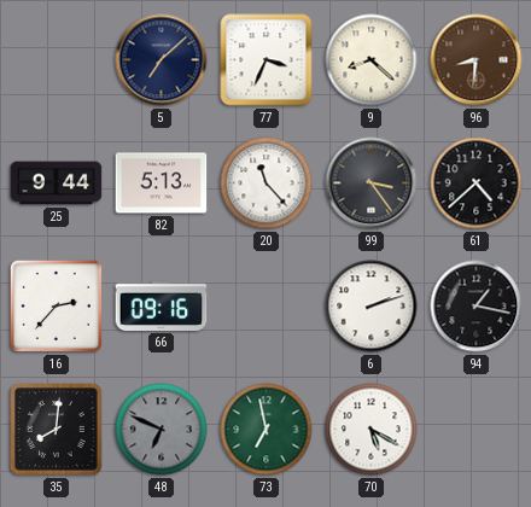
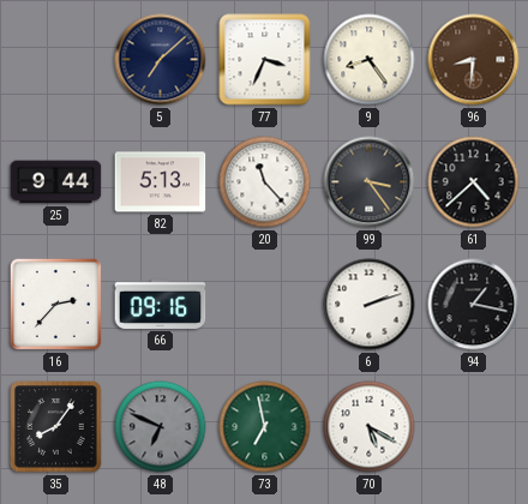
9: 8:22 -> 8:24 (370, 60)
35: 8:01 -> 8:06 (56, 427)
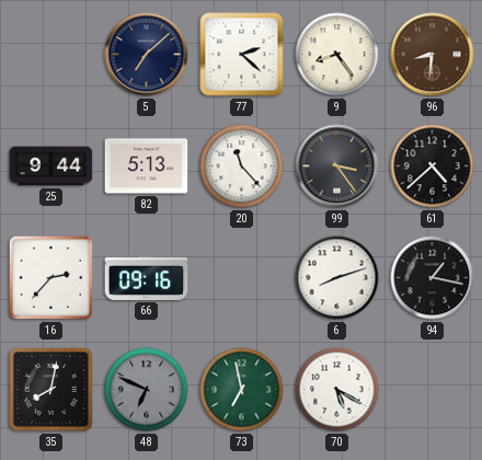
77: 3:34 -> 2:22 (242, 55)
6: 2:12 -> 8:12 (337, 278)
35: 8:06 -> 8:02 (51, 390)
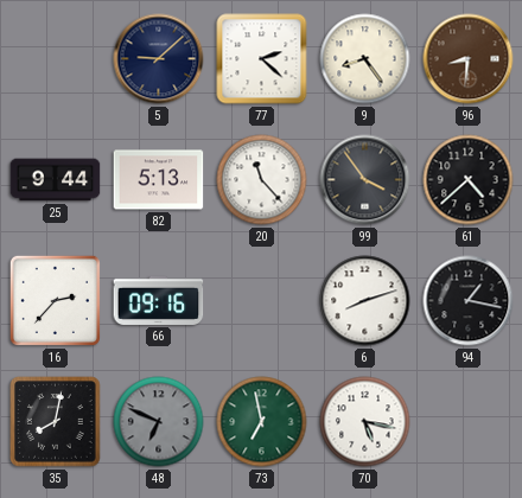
5: 7:08 -> 9:08 (159, 59)
99: 3:24 -> 3:54 (365, 180)
70: 5:20 -> 5:17 (365, 422)
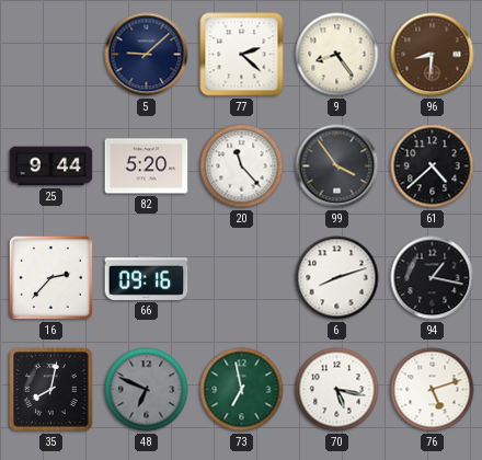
82: 5:13 -> 5:20 (147, 166)
76: none -> 5:12 (433, 390)
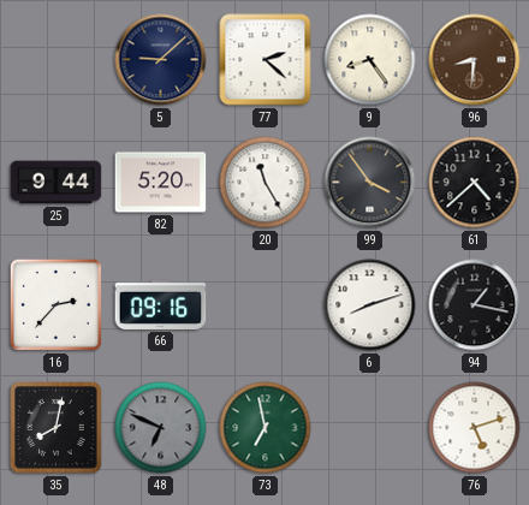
20: 11:23 -> 11:25 (266, 183)
70: 5:17 -> none (337, 390)
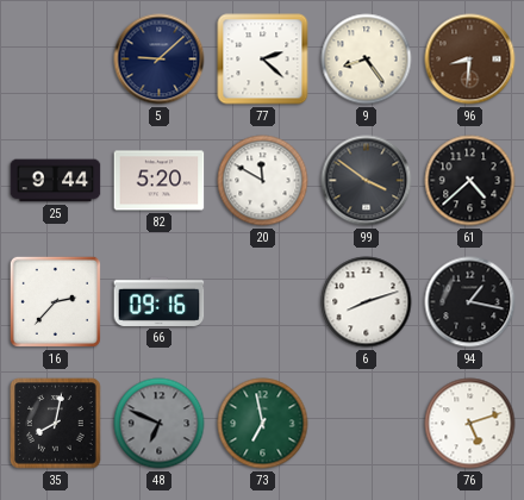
20: 11:25 -> 11:50 (263, 181)
99: 3:54 -> 3:51 (367, 181)
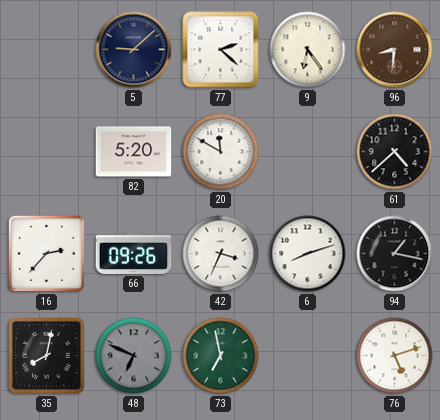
9: 8:24 -> 6:24 (308, 50)
25: 9:44 -> none (56, 181)
99: 3:51 -> none (367, 181)
66: 09:16 -> 09:26 (134, 253)
42: none -> 3:34 (221, 254)
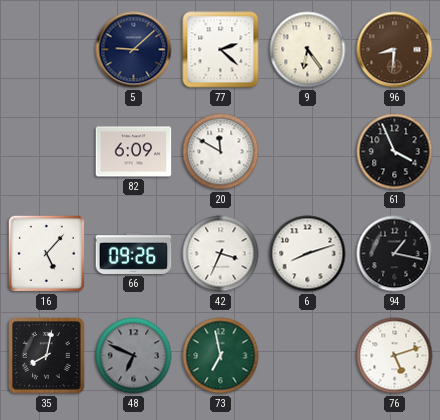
82: 5:20 -> 6:09 (134, 152)
61: 4:38 -> 3:56 (395, 152)
16: 2:37 -> 5:07 (46, 253)
